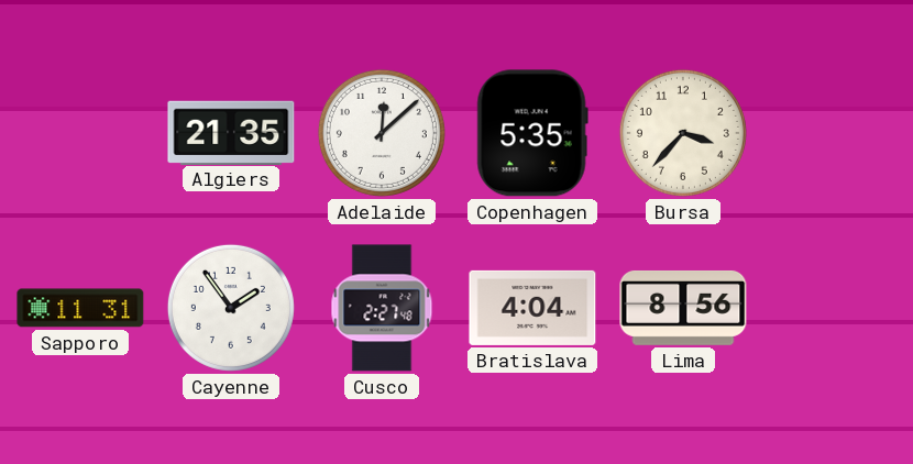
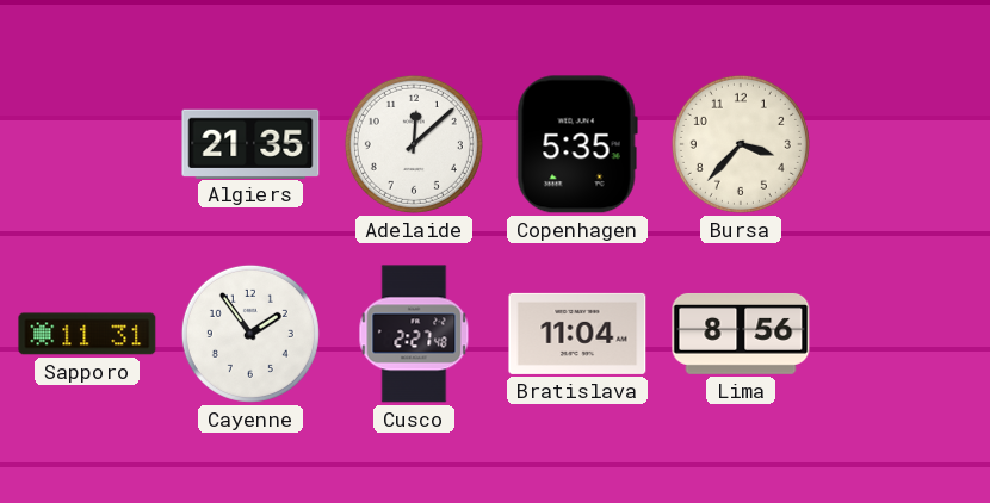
Bratislava: 4:04 -> 11:04 (577, 334)
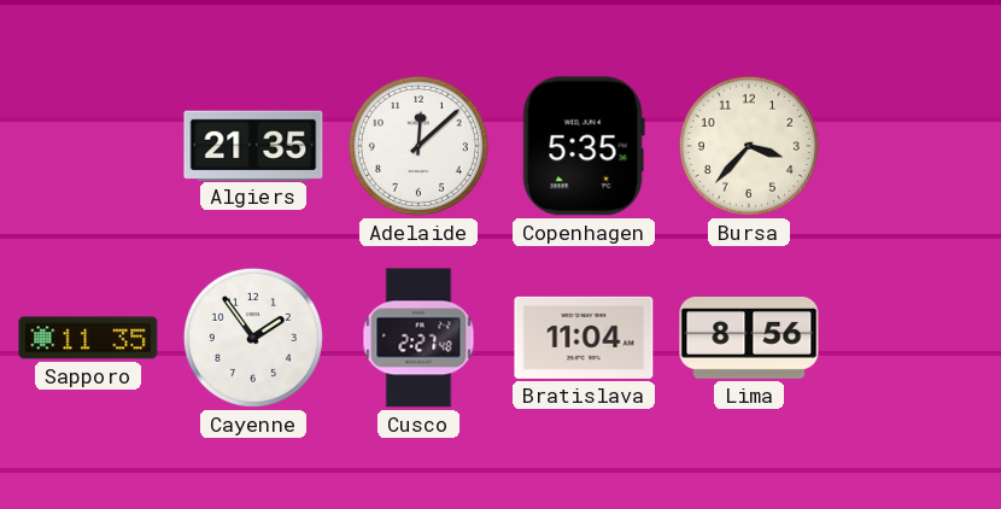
Sapporo: 11:31 -> 11:35 (88, 338)
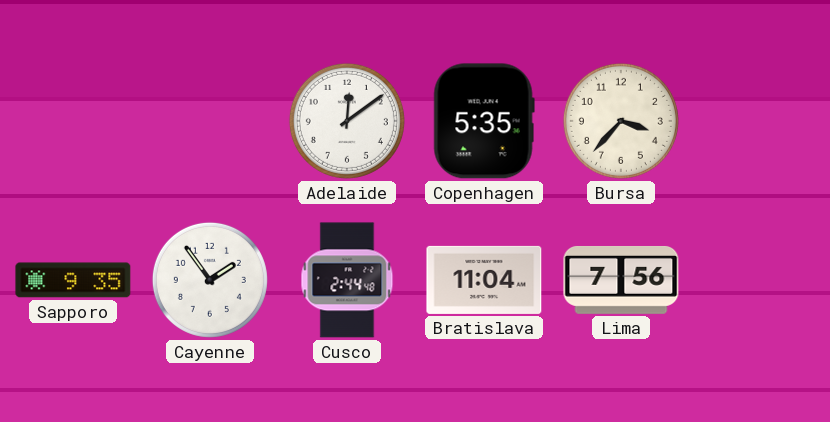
Algiers: 21:35 -> none (253, 145)
Adelaide: 12:08 -> 12:09 (347, 121)
Sapporo: 11:35 -> 9:35 (73, 280)
Cusco: 2:27 -> 2:44 (347, 280)
Lima: 8:56 -> 7:56 (621, 280)
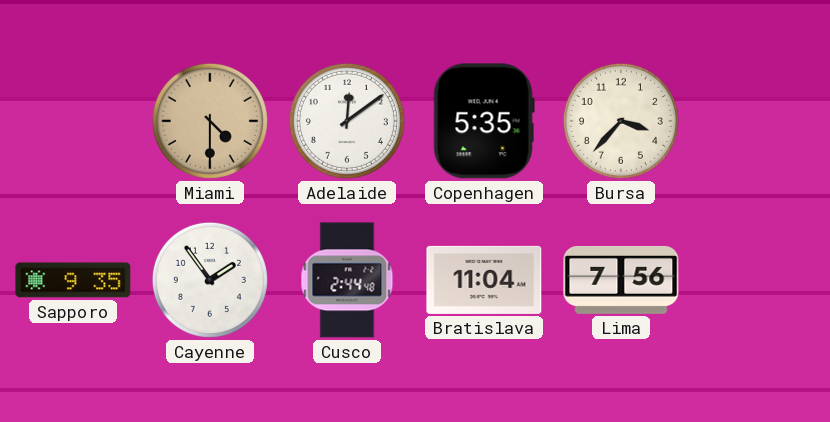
Miami: none -> 4:30 (210, 121)
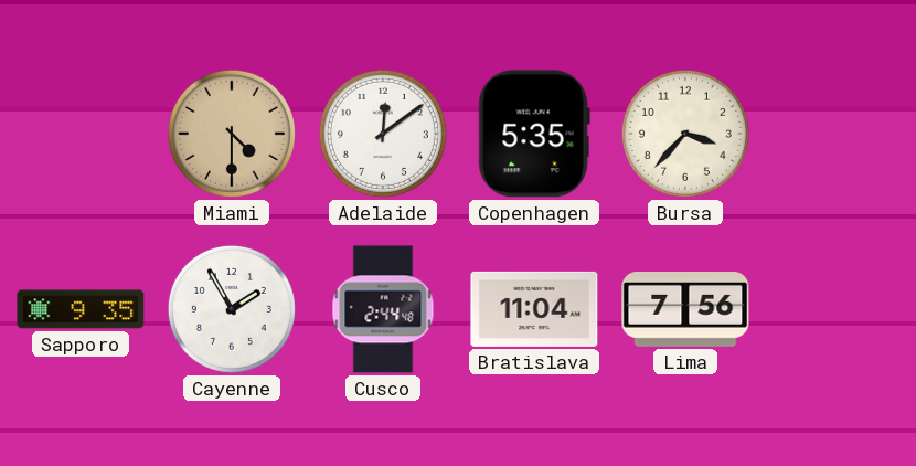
Cayenne: 1:54 -> 1:55 (232, 309)
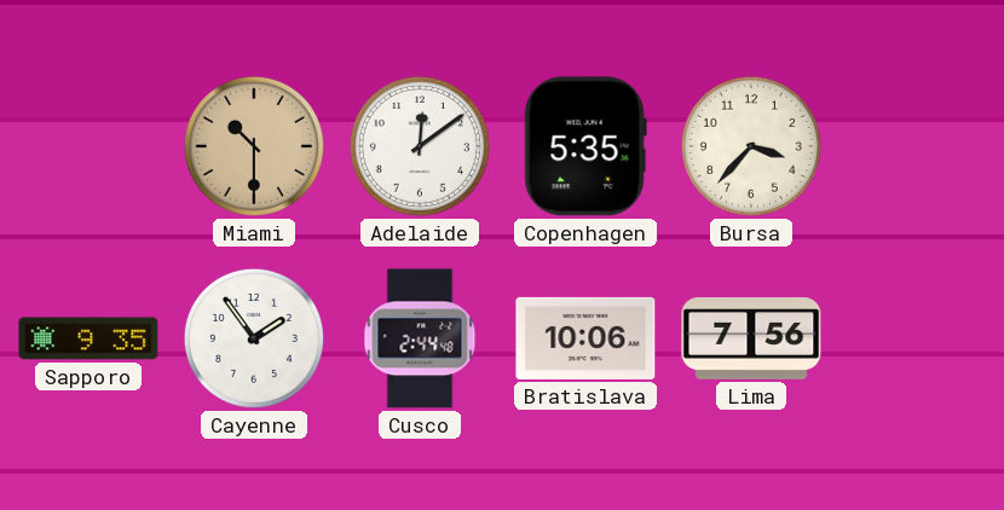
Miami: 4:30 -> 10:30 (254, 146)
Cayenne: 1:55 -> 1:54 (254, 338)
Bratislava: 11:04 -> 10:06 (585, 338)
